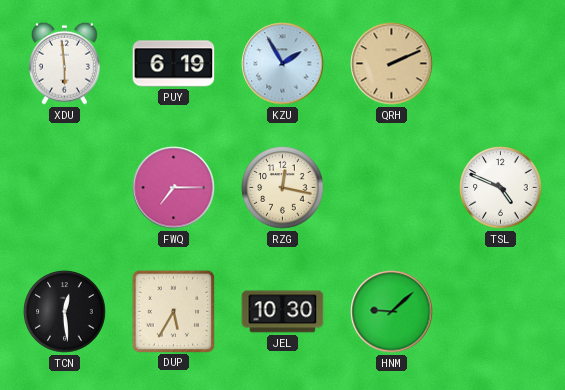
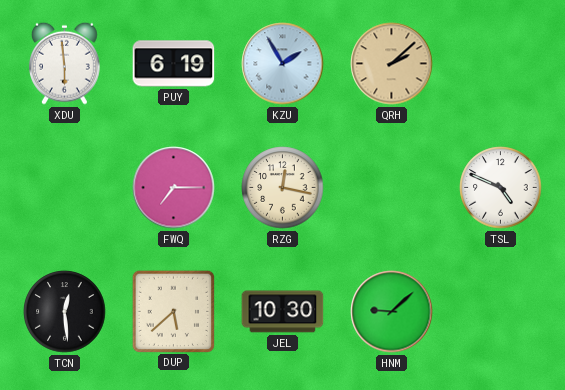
QRH: 2:11 -> 2:08 (392, 64)
DUP: 5:35 -> 5:38 (173, 311)
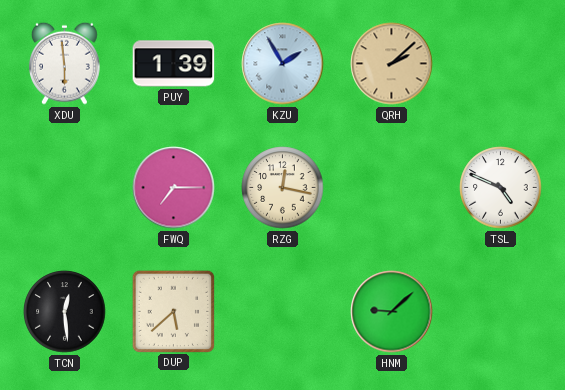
PUY: 6:19 -> 1:39 (174, 64)
JEL: 10:30 -> none (283, 312)
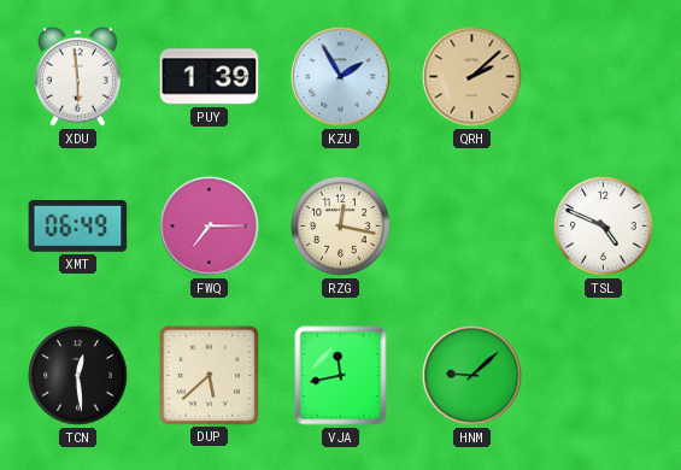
XMT: none -> 06:49 (78, 227)
VJA: none -> 11:43 (341, 376)
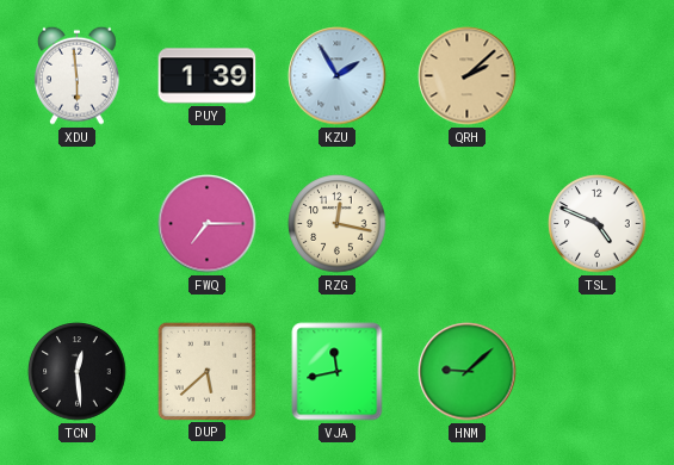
XMT: 06:49 -> none (78, 227)
